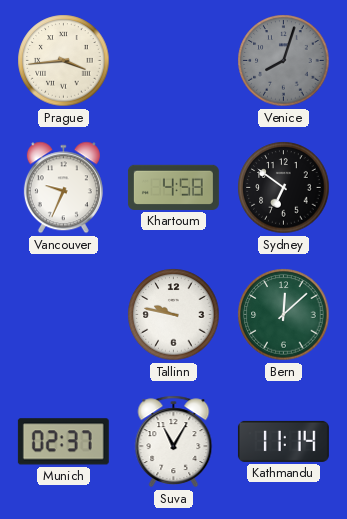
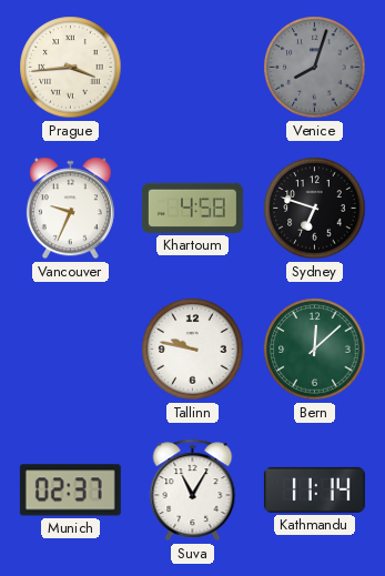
Sydney: 6:51 -> 6:48 (315, 209)
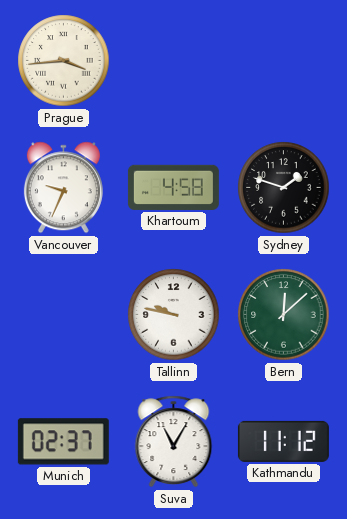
Venice: 8:03 -> none (315, 68)
Sydney: 6:48 -> 1:48 (284, 188)
Kathmandu: 11:14 -> 11:12 (283, 441)
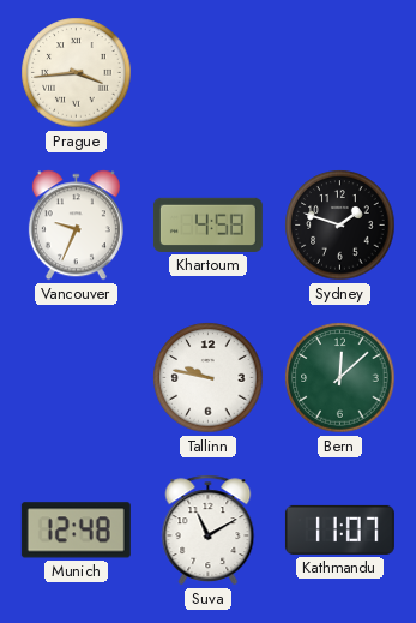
Munich: 02:37 -> 12:48 (76, 531)
Suva: 11:05 -> 11:10 (209, 531)
Kathmandu: 11:12 -> 11:07 (339, 529)
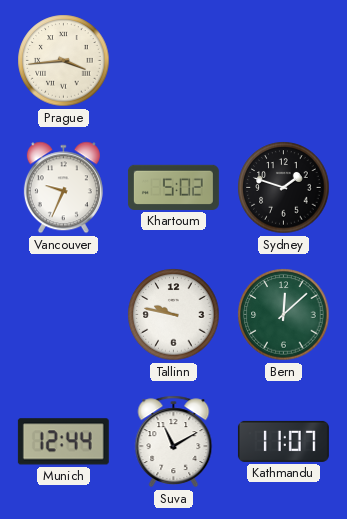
Khartoum: 4:58 -> 5:02 (173, 187)
Munich: 12:48 -> 12:44 (63, 442)
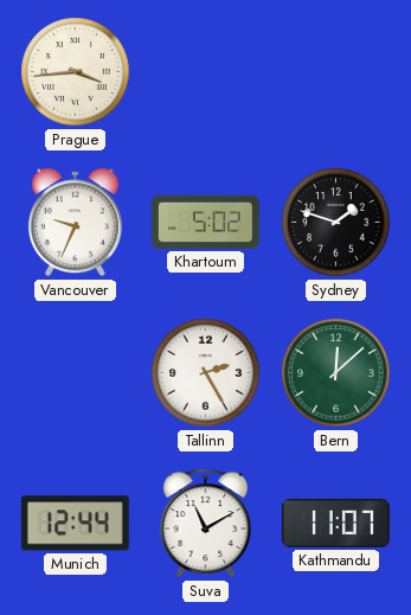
Tallinn: 9:47 -> 2:25 (206, 373)
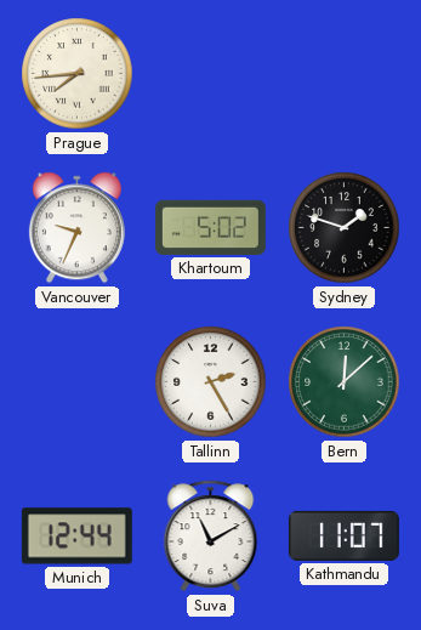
Prague: 3:44 -> 7:44 (78, 74)
